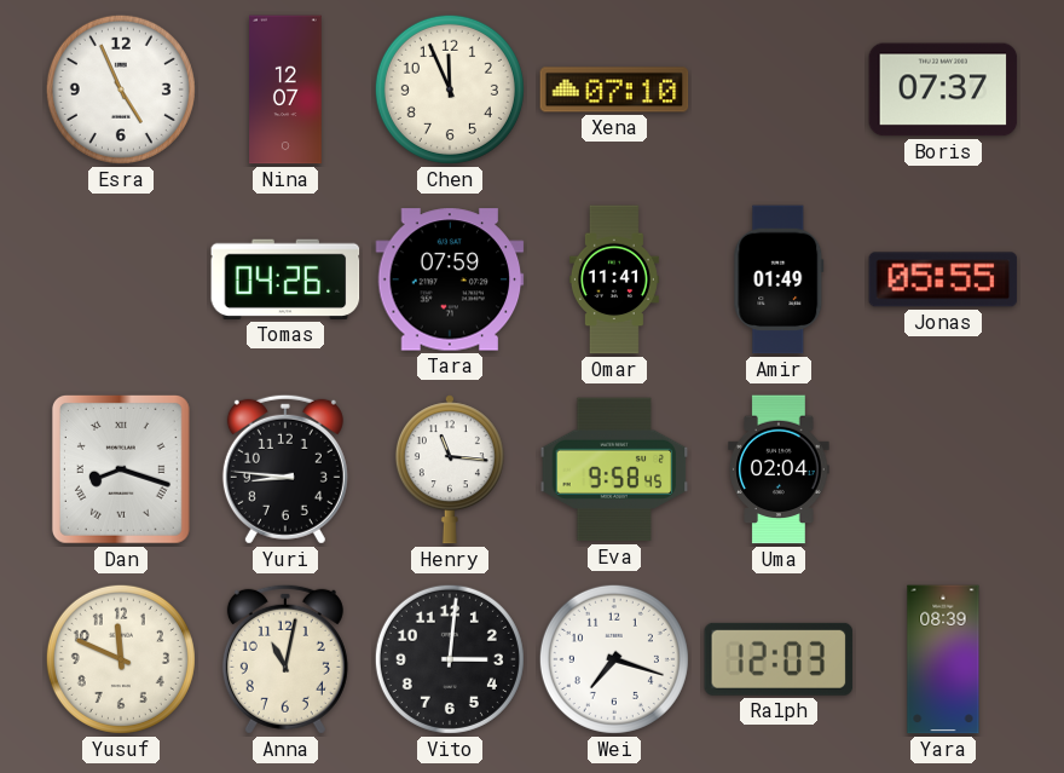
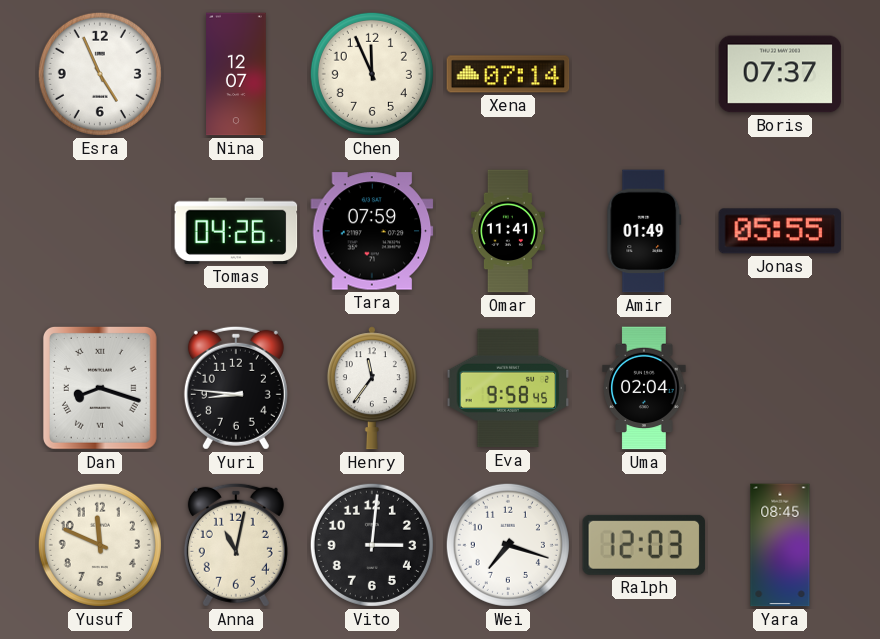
Xena: 07:10 -> 07:14 (508, 74)
Henry: 11:16 -> 11:36 (372, 388)
Yara: 08:39 -> 08:45 (780, 545)
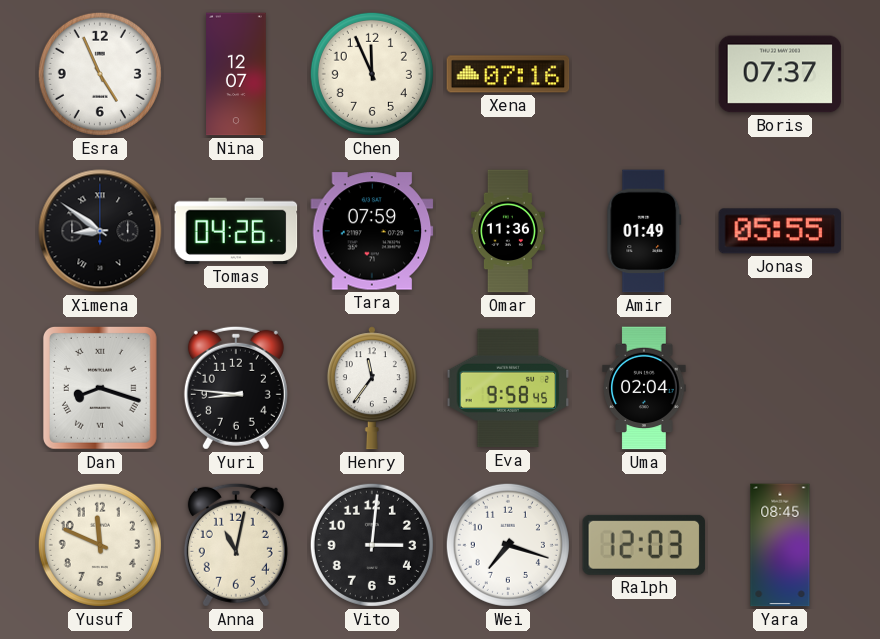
Xena: 07:14 -> 07:16 (508, 74)
Ximena: none -> 8:51 (100, 231)
Omar: 11:41 -> 11:36 (508, 231)
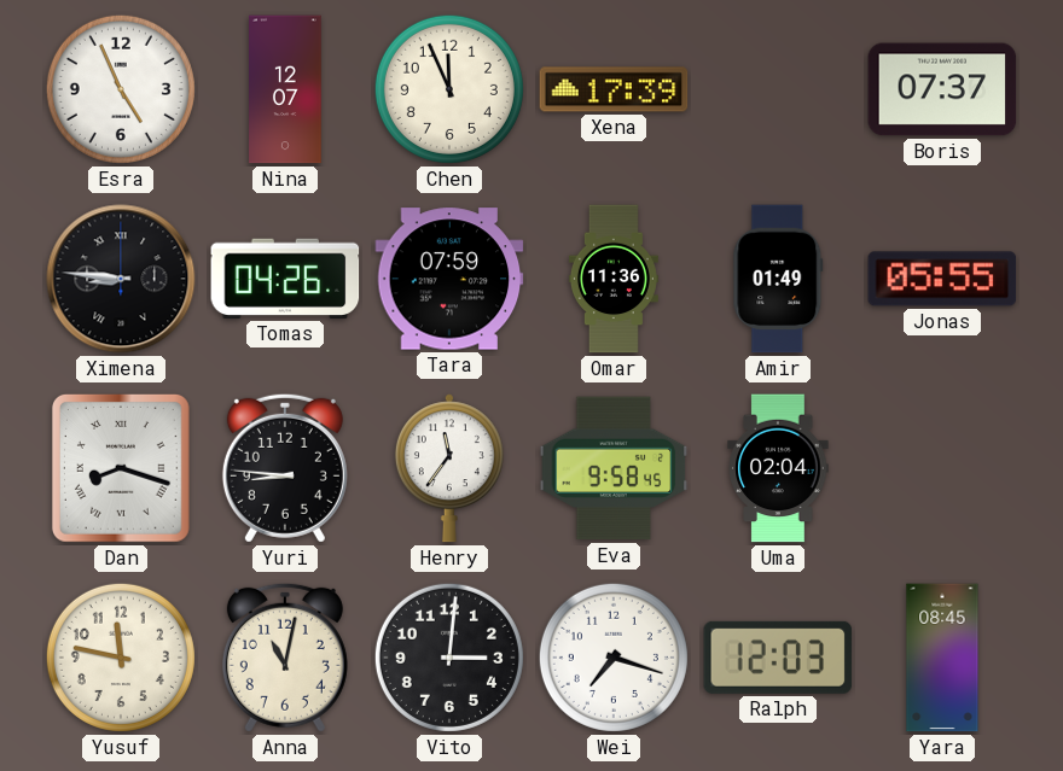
Xena: 07:16 -> 17:39 (614, 89)
Ximena: 8:51 -> 8:46 (121, 279)
Yusuf: 11:49 -> 11:47 (121, 658)
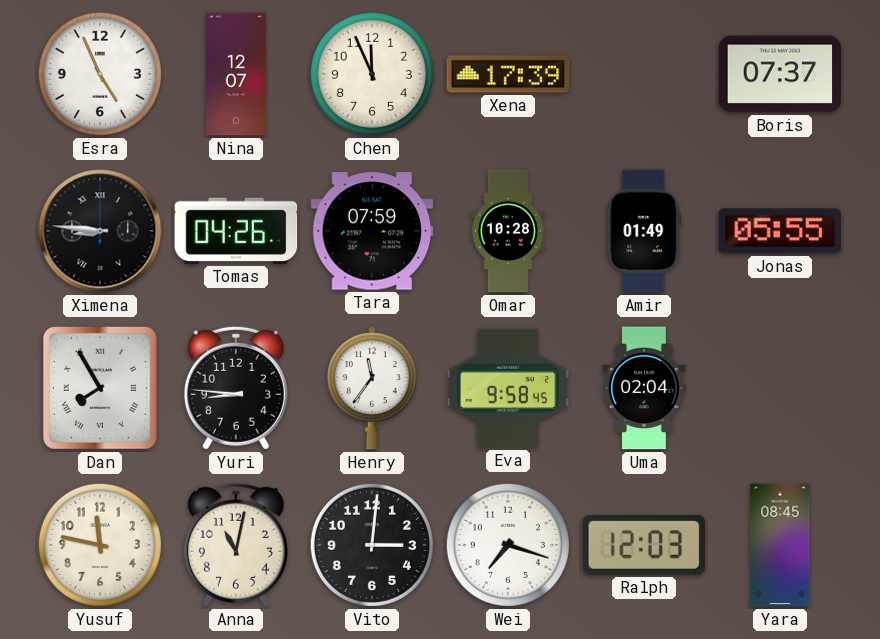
Omar: 11:36 -> 10:28 (508, 231)
Dan: 8:18 -> 7:55 (100, 388)
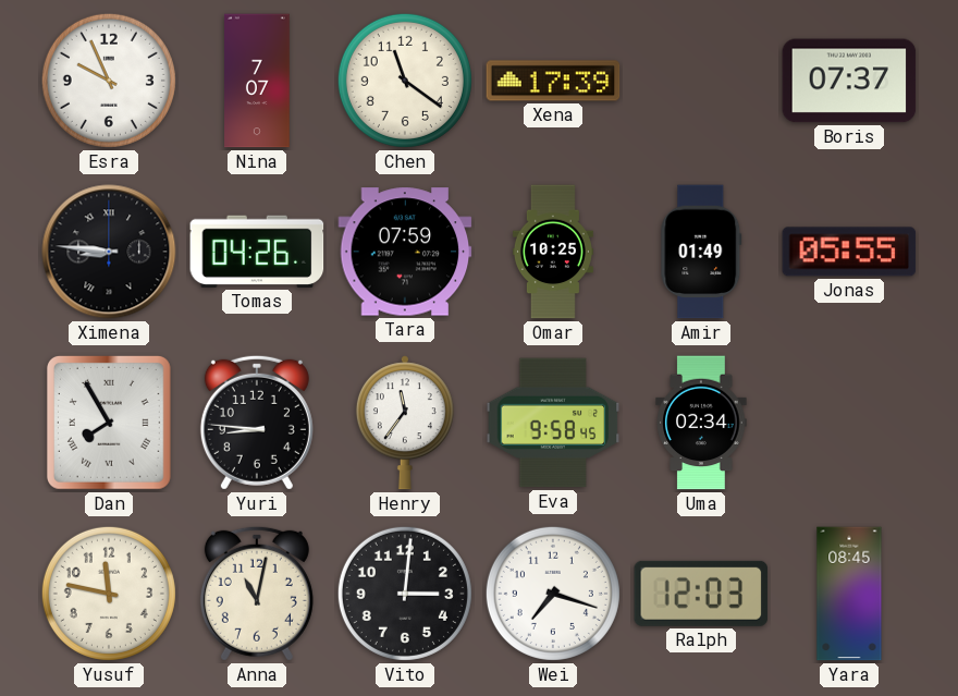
Esra: 4:56 -> 9:56 (109, 81)
Nina: 12:07 -> 7:07 (257, 81)
Chen: 11:56 -> 11:21 (405, 81)
Omar: 10:28 -> 10:25 (553, 252)
Uma: 02:04 -> 02:34 (701, 423)
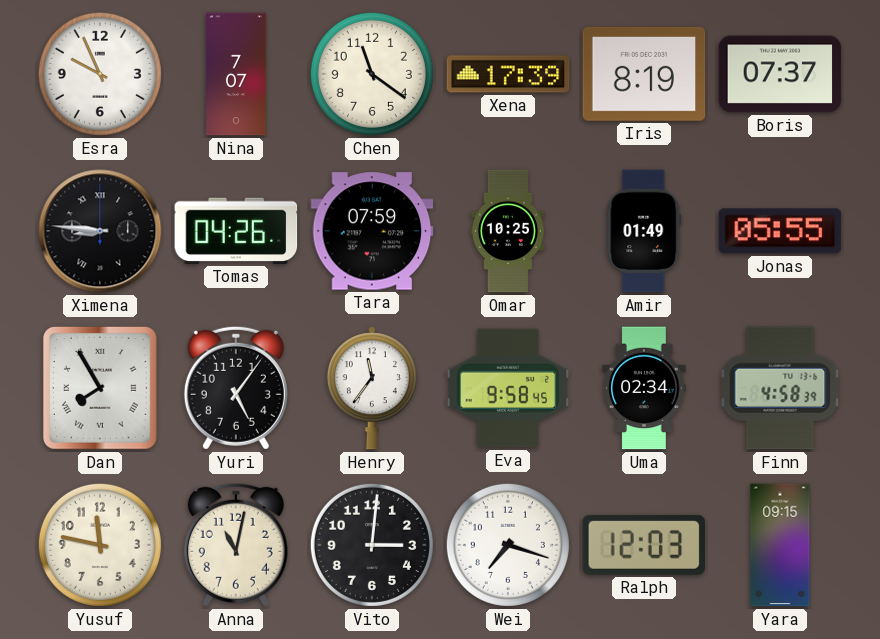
Iris: none -> 8:19 (644, 74)
Yuri: 8:46 -> 5:06 (236, 388)
Finn: none -> 4:58 (780, 388)
Yara: 08:45 -> 09:15 (780, 545)
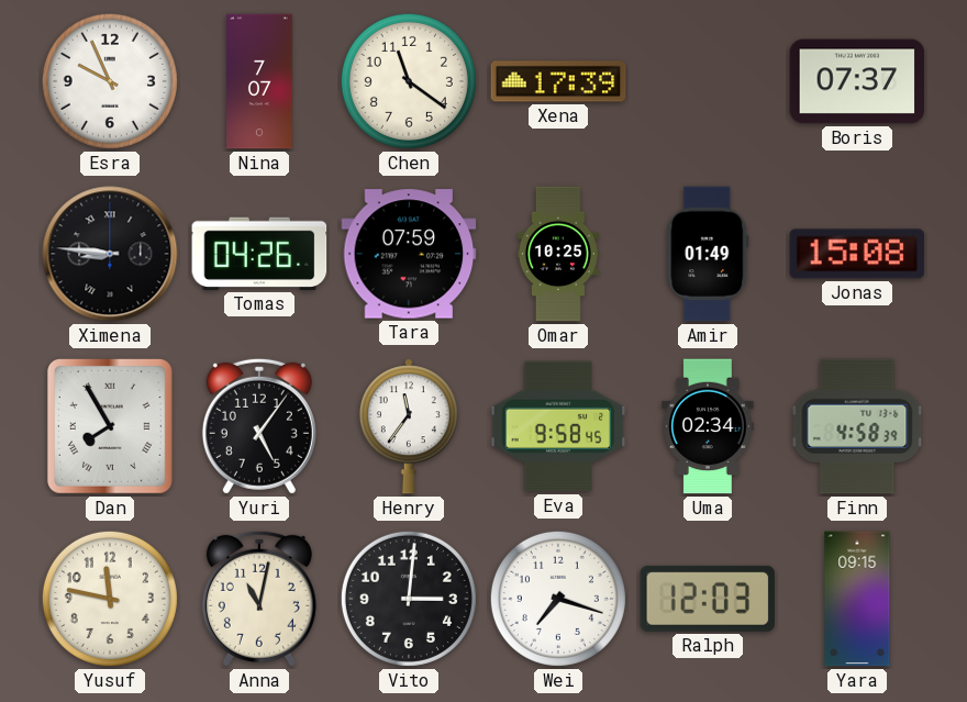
Iris: 8:19 -> none (644, 74)
Jonas: 05:55 -> 15:08 (857, 254)
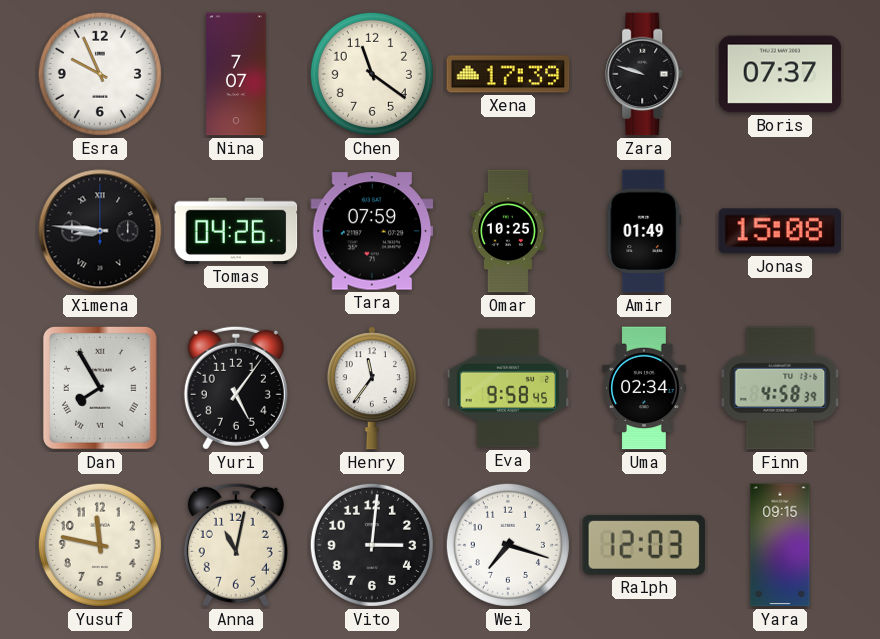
Zara: none -> 9:48 (645, 74)
